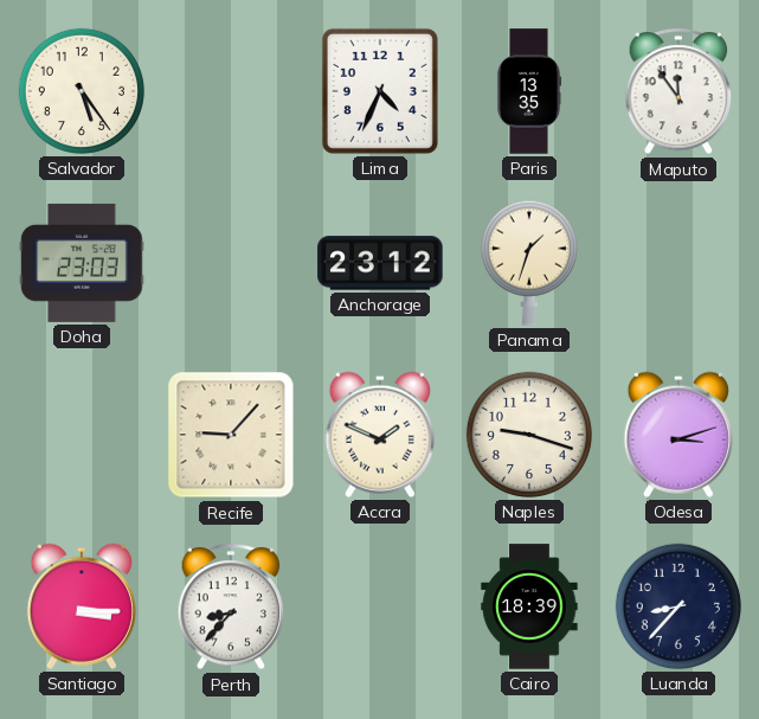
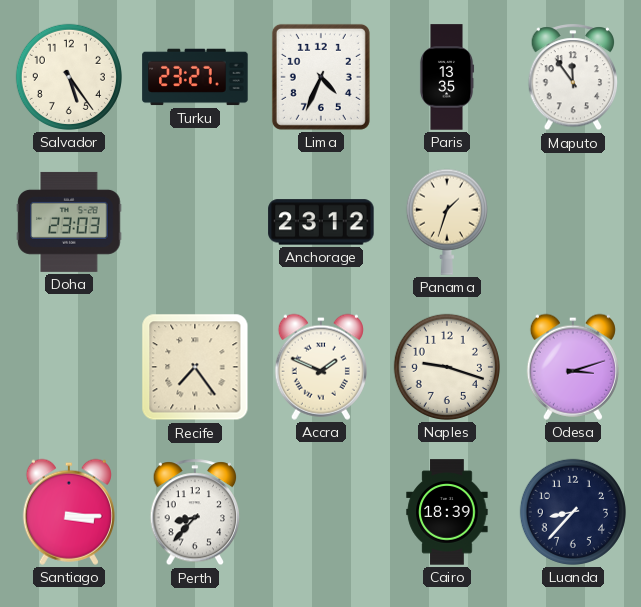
Turku: none -> 23:27 (195, 77)
Recife: 9:07 -> 7:24 (195, 367)
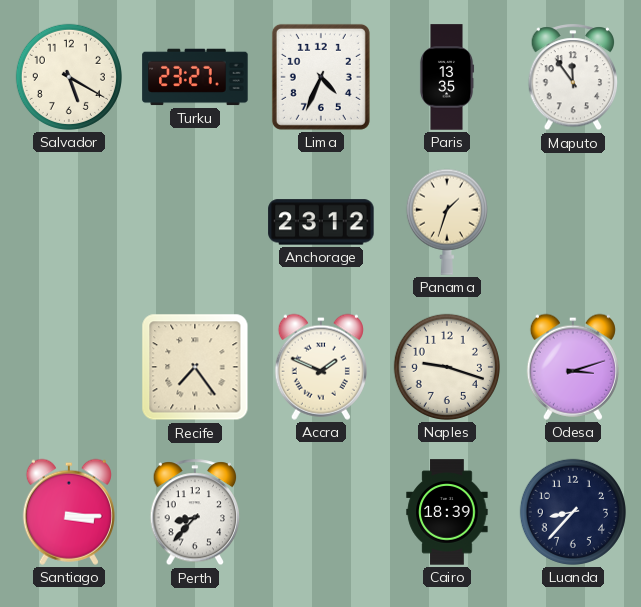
Salvador: 5:24 -> 5:20 (69, 77)
Doha: 23:03 -> none (69, 222)
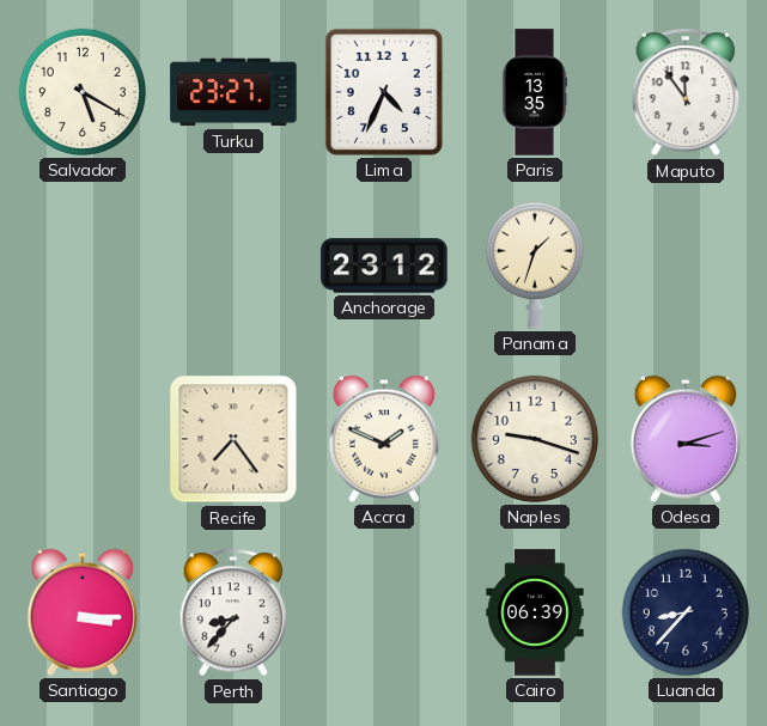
Cairo: 18:39 -> 06:39 (535, 612)
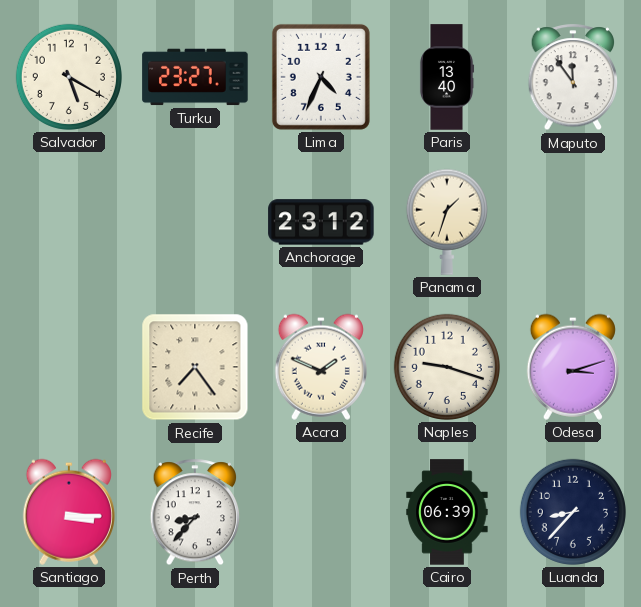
Paris: 13:35 -> 13:40 (447, 77)
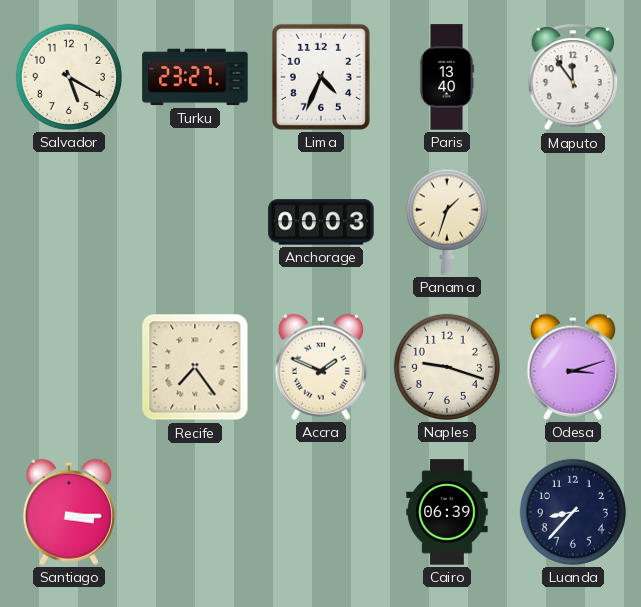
Anchorage: 23:12 -> 00:03 (321, 222)
Perth: 8:37 -> none (195, 513)
